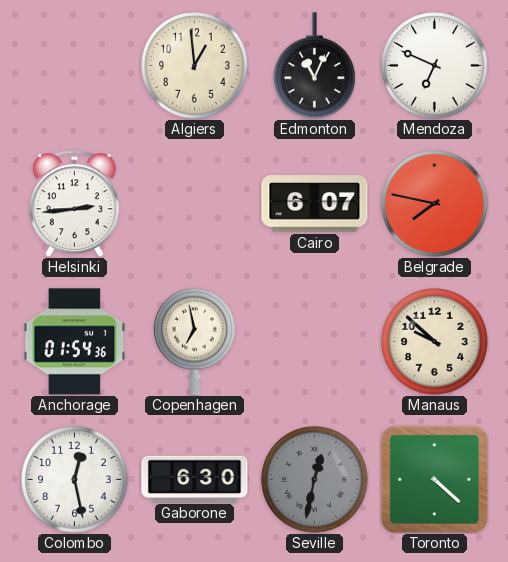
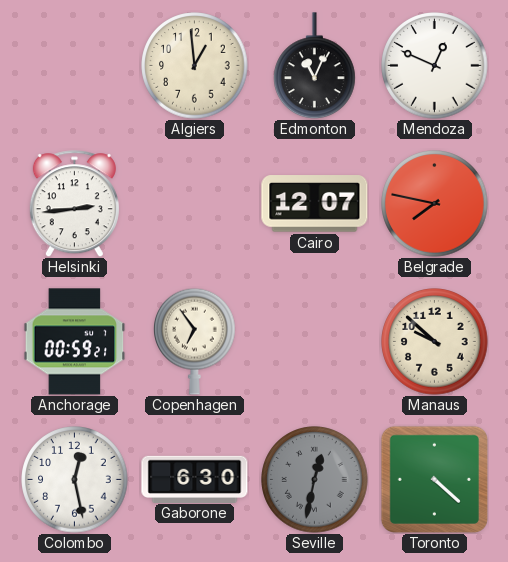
Mendoza: 6:49 -> 12:49 (435, 66)
Cairo: 6:07 -> 12:07 (315, 204)
Anchorage: 01:54 -> 00:59 (75, 342)
Copenhagen: 6:58 -> 6:54 (195, 341)
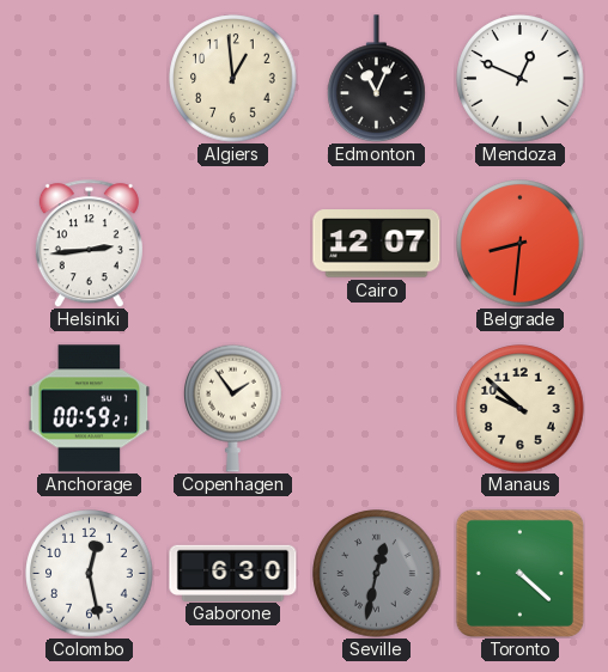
Belgrade: 7:47 -> 8:31 (521, 244)
Copenhagen: 6:54 -> 1:54 (233, 408)
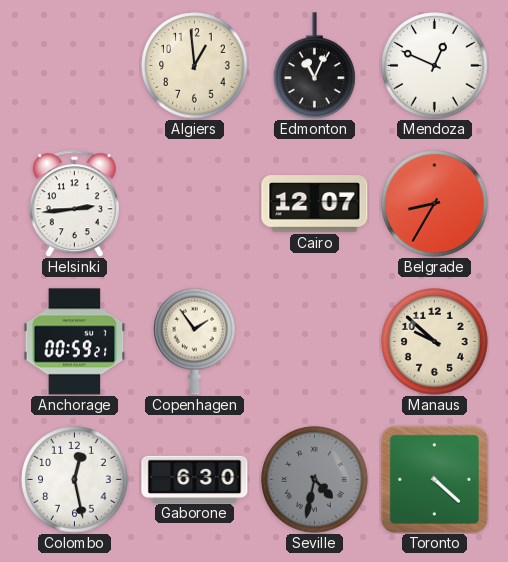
Belgrade: 8:31 -> 8:35 (435, 204)
Seville: 12:32 -> 4:32 (315, 480)
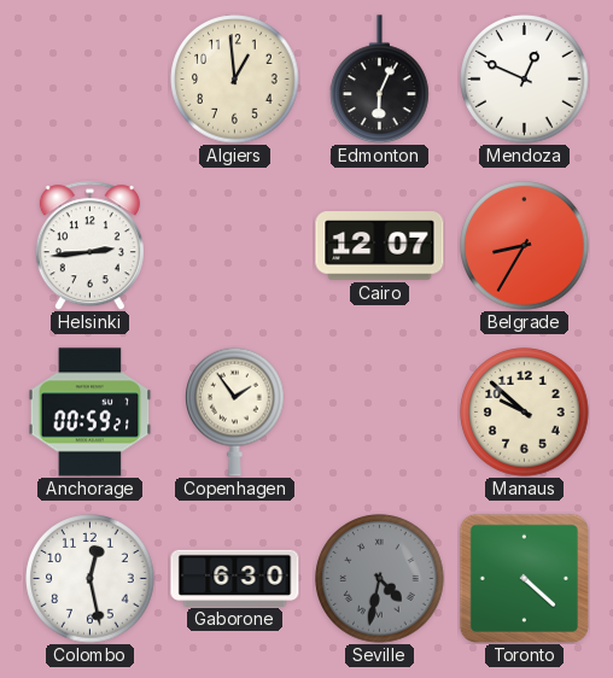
Edmonton: 11:04 -> 6:04 (380, 80)
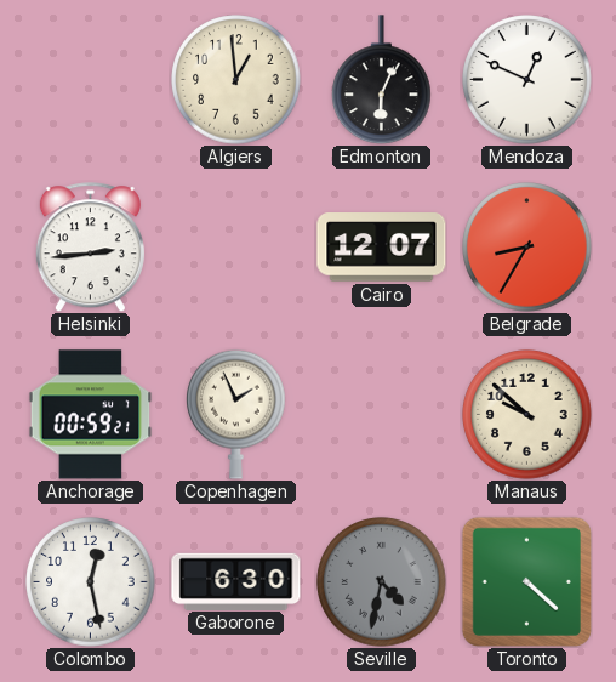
Copenhagen: 1:54 -> 1:56 (236, 414)
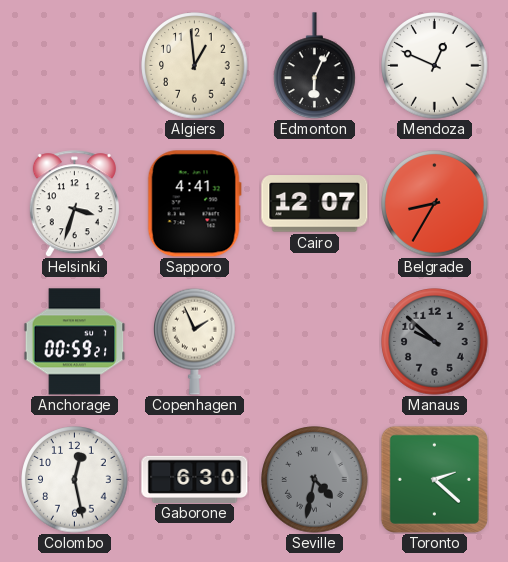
Helsinki: 2:44 -> 3:33 (74, 204)
Sapporo: none -> 4:41 (194, 204)
Manaus dial: cream -> grey (435, 342)
Toronto: 4:22 -> 2:22 (434, 479)
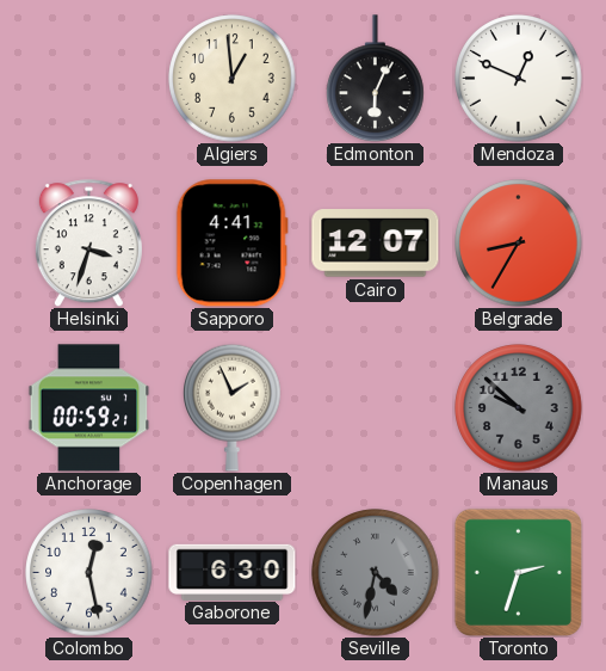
Toronto: 2:22 -> 2:33 (518, 572)
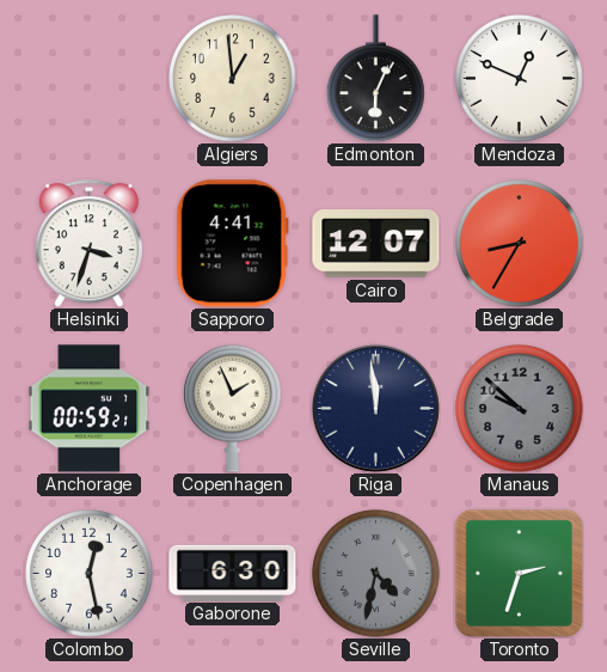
Riga: none -> 11:59 (375, 408)
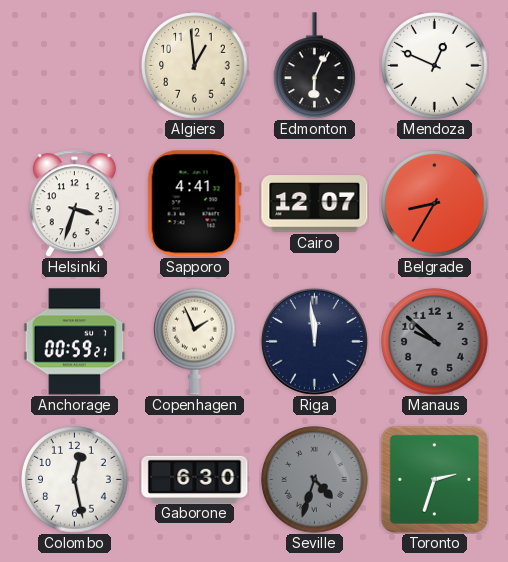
Seville: 4:32 -> 4:33 (315, 480)
